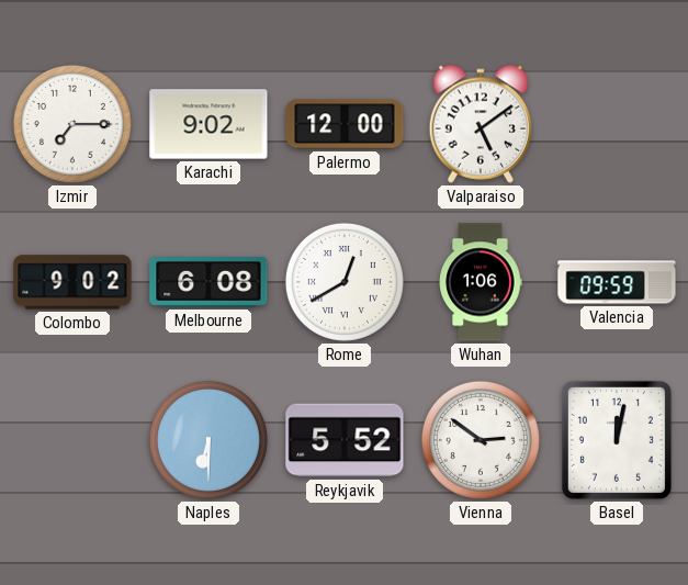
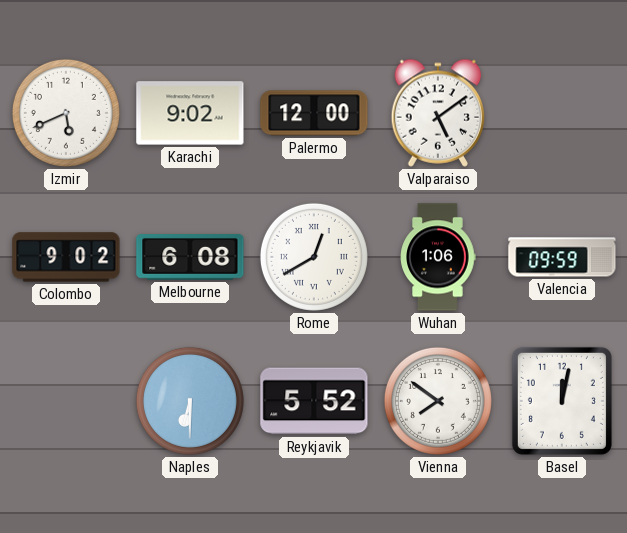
Izmir: 7:15 -> 5:41 (66, 113)
Vienna: 2:51 -> 7:51 (438, 401)
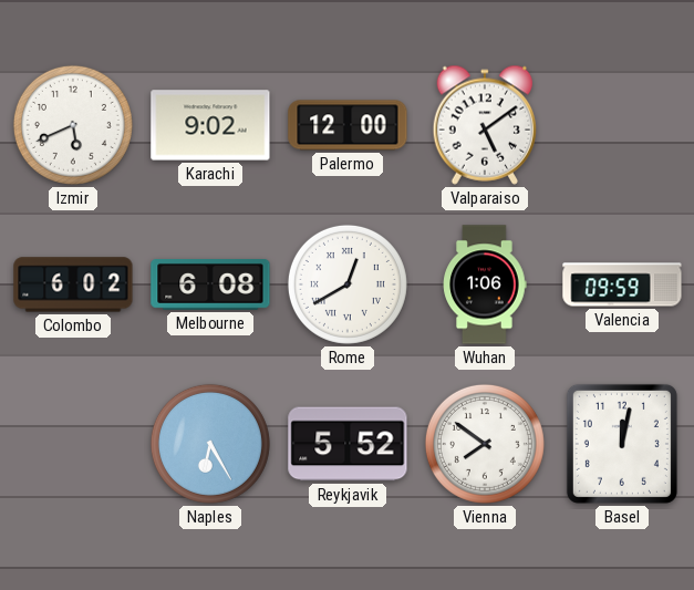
Colombo: 9:02 -> 6:02 (73, 284)
Naples: 6:30 -> 6:25 (210, 444)
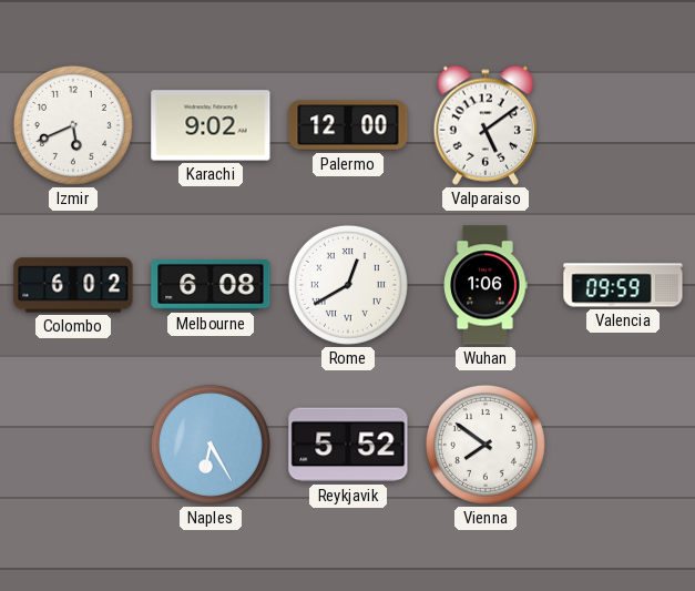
Basel: 12:02 -> none (622, 444)
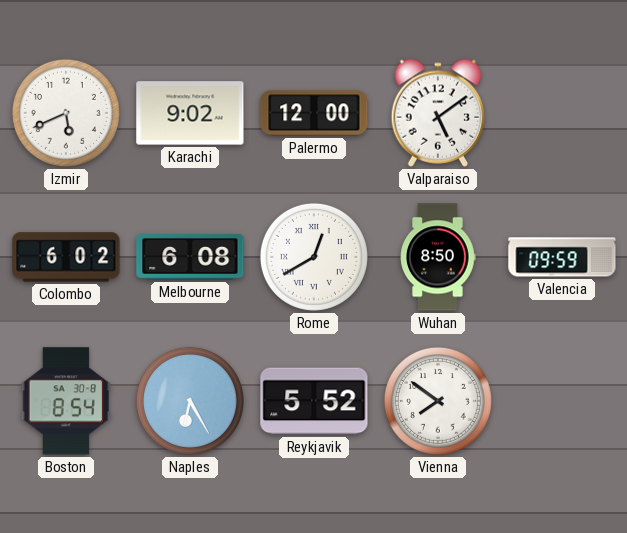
Wuhan: 1:06 -> 8:50 (438, 257)
Boston: none -> 8:54 (65, 401)
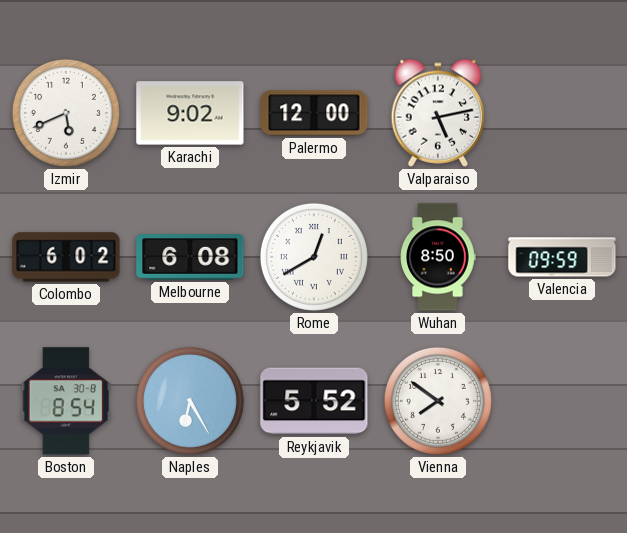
Valparaiso: 5:09 -> 5:13 (438, 113)
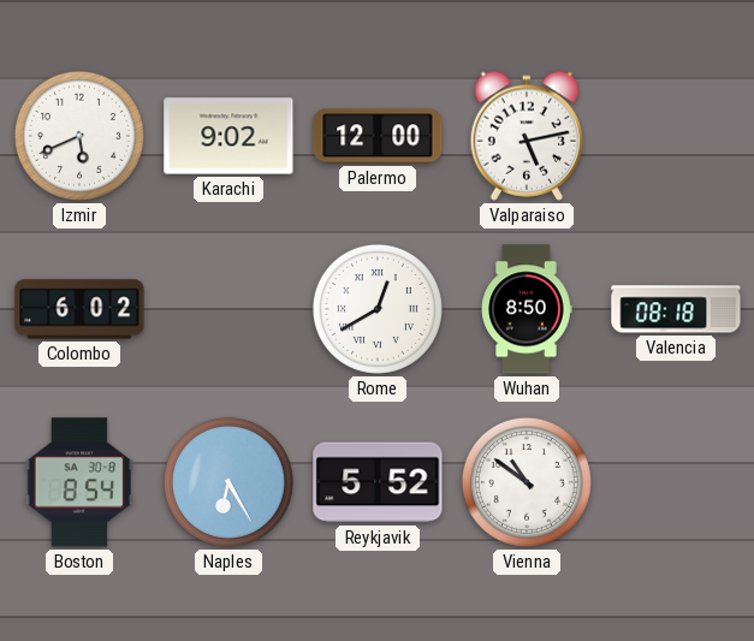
Melbourne: 6:08 -> none (190, 258)
Valencia: 09:59 -> 08:18 (676, 309)
Vienna: 7:51 -> 10:51 (527, 482)
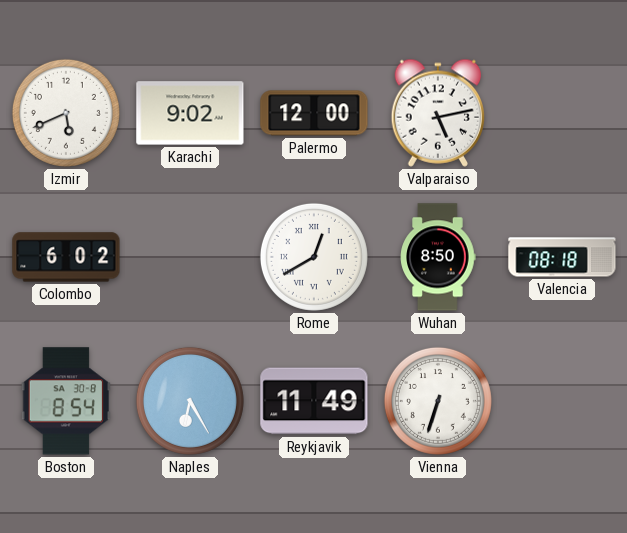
Reykjavik: 5:52 -> 11:49 (314, 401)
Vienna: 10:51 -> 6:33 (438, 401)
